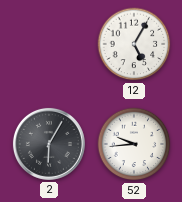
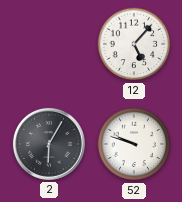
12: 5:05 -> 5:07 (134, 44)
52: 9:44 -> 9:48 (134, 144)
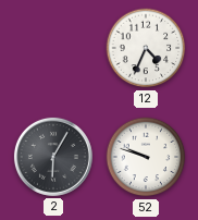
12: 5:07 -> 4:34 (146, 48)
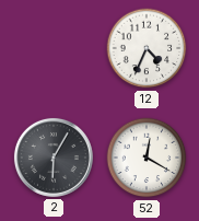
52: 9:48 -> 12:20 (147, 158)
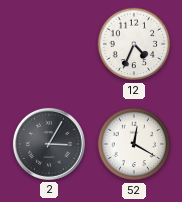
2: 6:05 -> 3:05 (49, 144)
